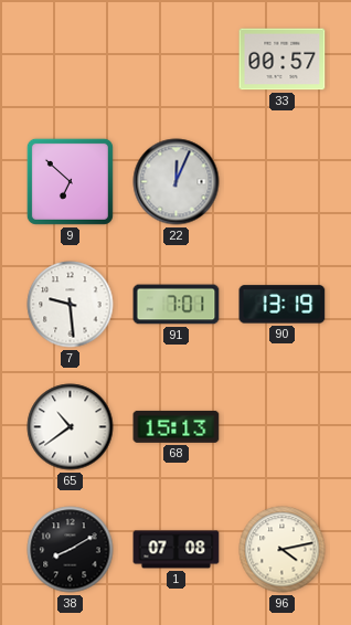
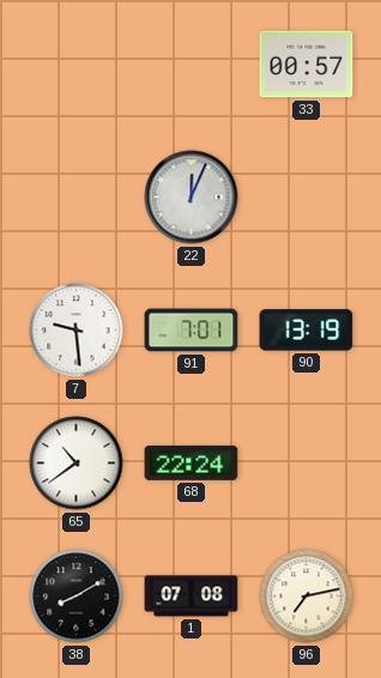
9: 6:52 -> none (70, 181)
68: 15:13 -> 22:24 (192, 462)
96: 4:13 -> 7:13 (307, 597)
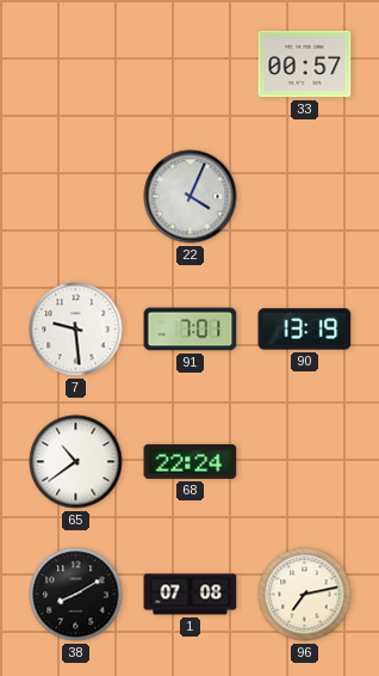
22: 12:04 -> 4:04 (191, 197)
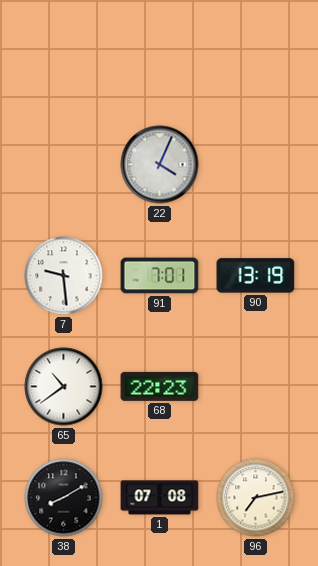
33: 00:57 -> none (305, 64)
68: 22:24 -> 22:23 (160, 386)
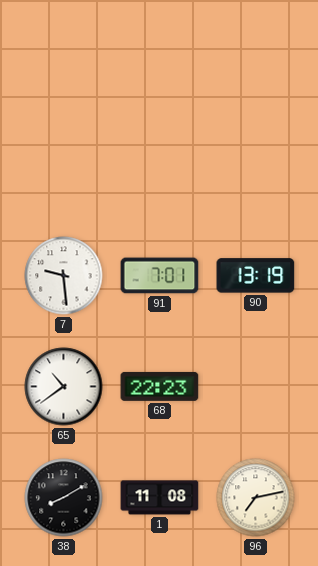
22: 4:04 -> none (160, 165)
1: 07:08 -> 11:08 (160, 498)
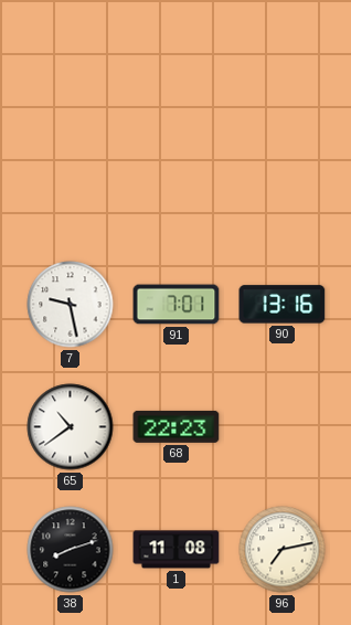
7: 9:29 -> 9:28 (71, 305)
90: 13:19 -> 13:16 (283, 305)
38: 8:10 -> 8:12 (71, 550)
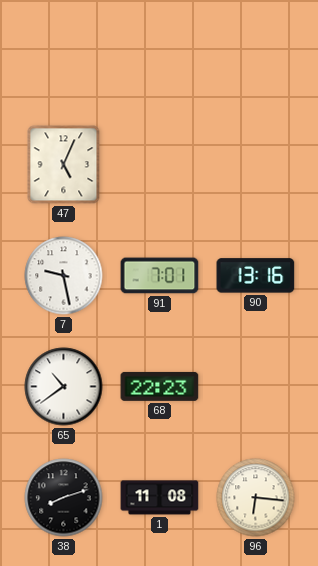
47: none -> 5:04 (64, 165)
96: 7:13 -> 6:16 (256, 498)
